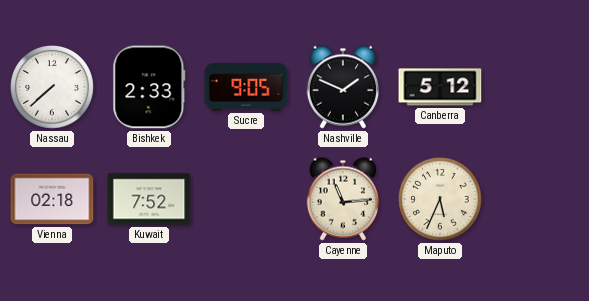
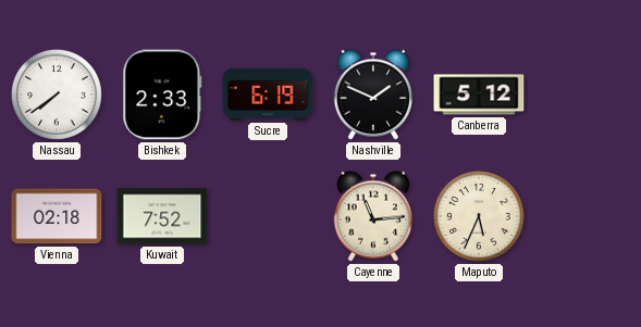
Nassau: 7:38 -> 7:39 (57, 95)
Sucre: 9:05 -> 6:19 (268, 95)
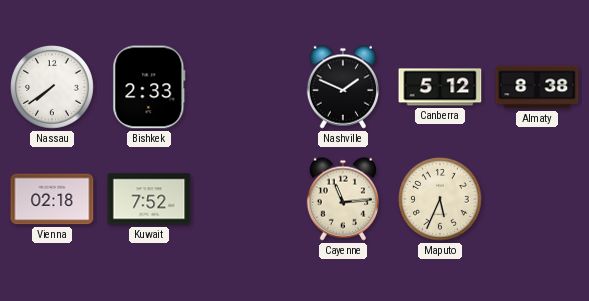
Sucre: 6:19 -> none (268, 95)
Almaty: none -> 8:38 (537, 87)
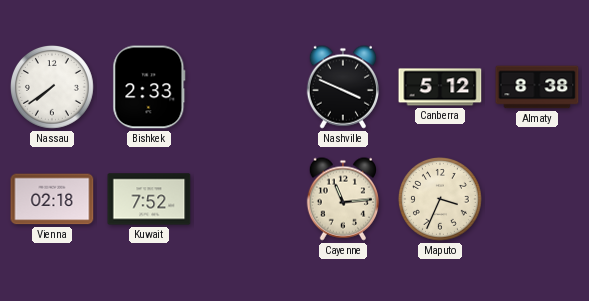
Nashville: 1:49 -> 3:49 (342, 87)
Maputo: 5:34 -> 3:34 (440, 199)
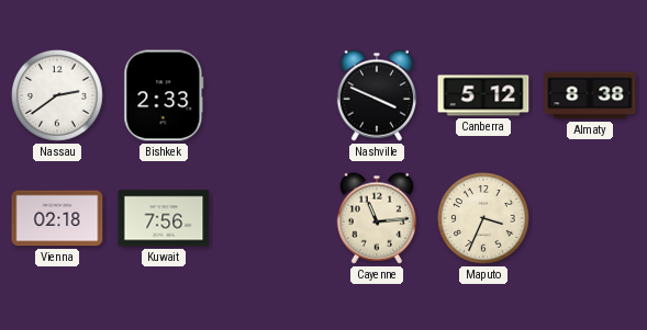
Nassau: 7:39 -> 2:39 (57, 95)
Kuwait: 7:52 -> 7:56 (164, 218)
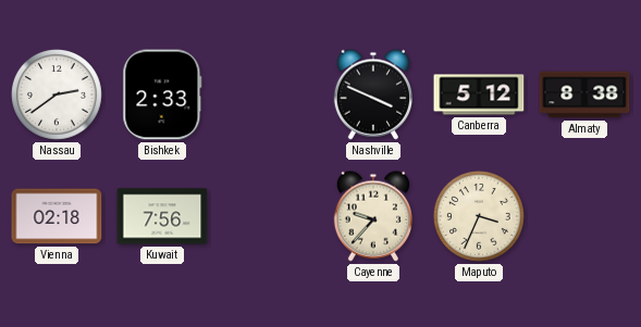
Cayenne: 11:14 -> 9:37 (372, 216)
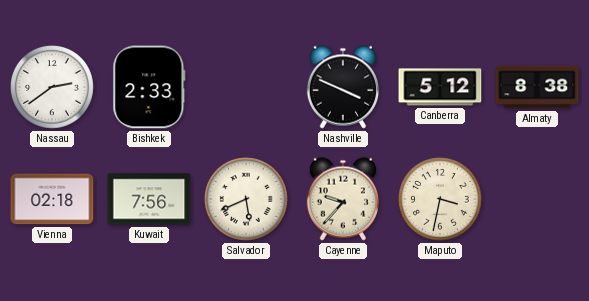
Salvador: none -> 5:41 (246, 199)
Maputo: 3:34 -> 3:32 (440, 199)
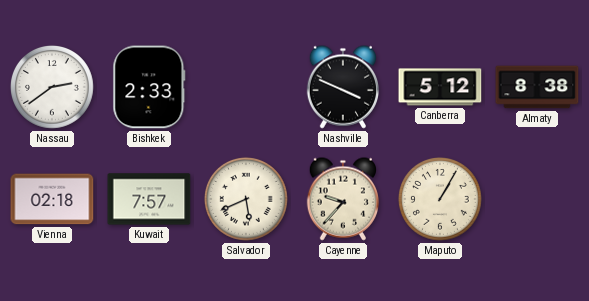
Kuwait: 7:56 -> 7:57 (149, 199)
Maputo: 3:32 -> 1:05 (440, 199)
